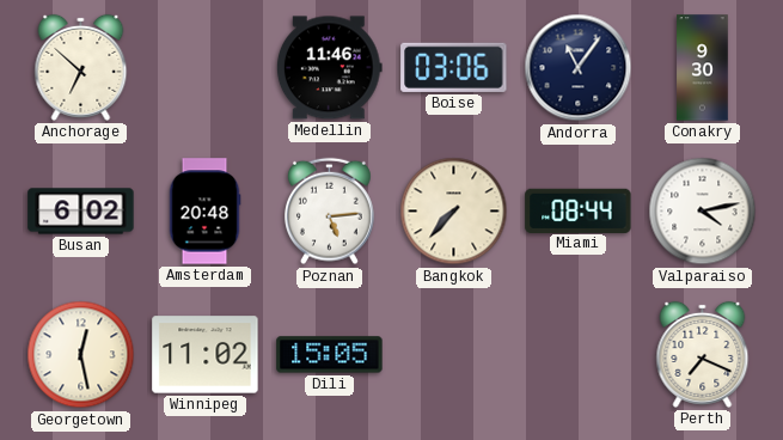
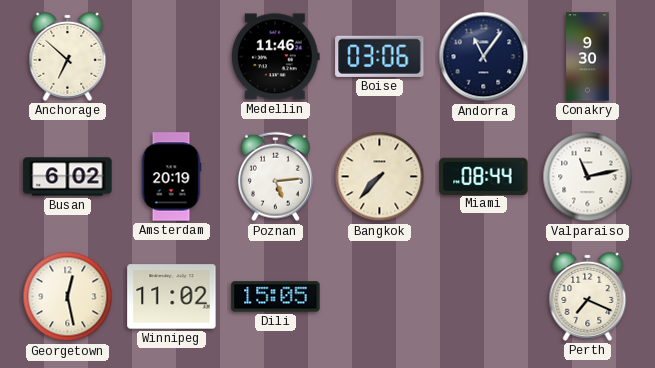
Amsterdam: 20:48 -> 20:19 (171, 177)
Valparaiso: 4:13 -> 11:13 (588, 177)
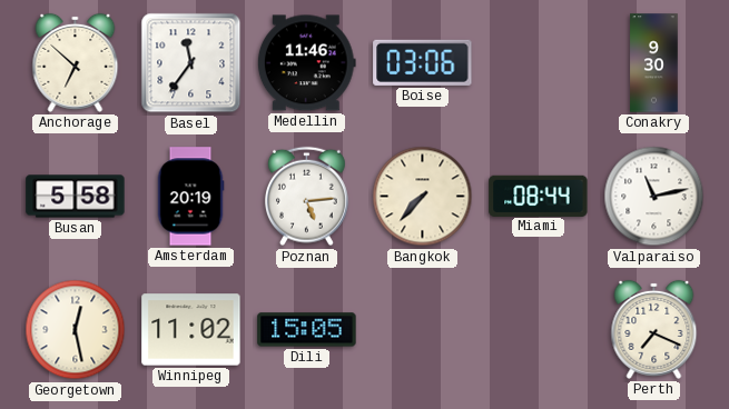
Basel: none -> 11:36 (191, 63)
Andorra: 11:06 -> none (484, 57)
Busan: 6:02 -> 5:58 (76, 197)
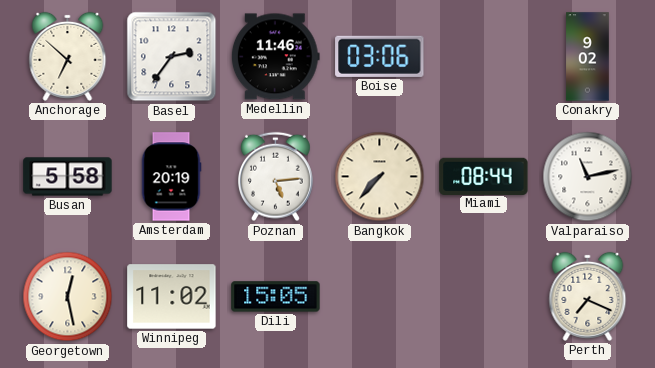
Basel: 11:36 -> 2:36 (172, 57)
Conakry: 9:30 -> 9:02 (588, 57)
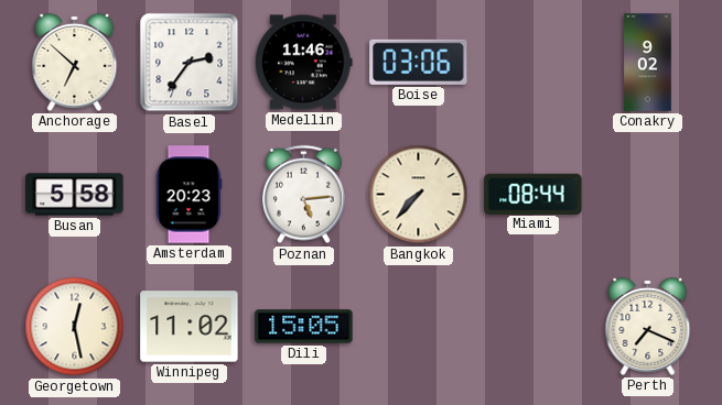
Amsterdam: 20:19 -> 20:23 (188, 195)
Valparaiso: 11:13 -> none (588, 177)
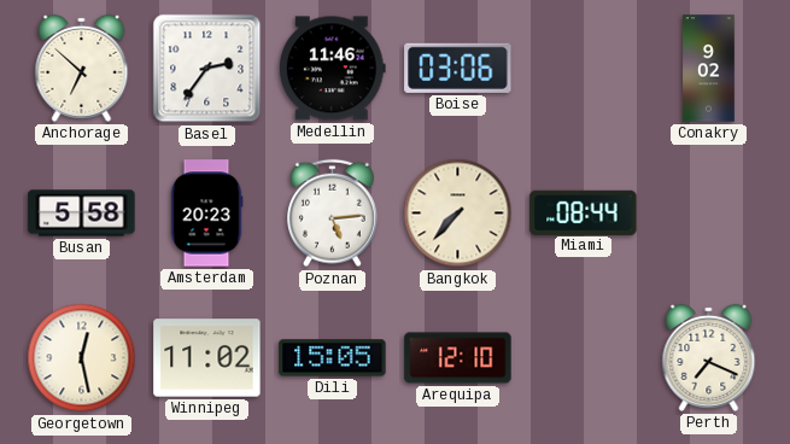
Arequipa: none -> 12:10 (458, 358)
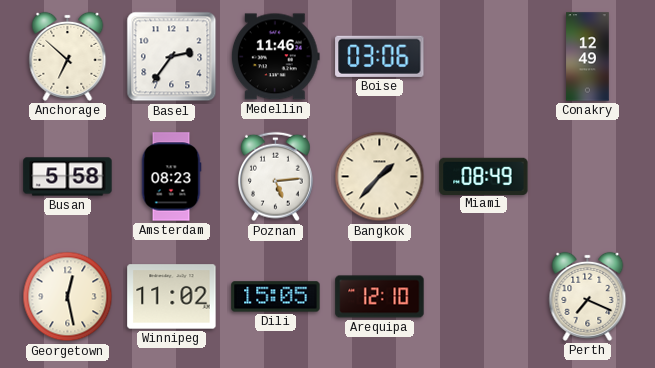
Conakry: 9:02 -> 12:49 (588, 57)
Amsterdam: 20:23 -> 08:23 (171, 177)
Bangkok: 7:37 -> 1:37 (380, 177)
Miami: 08:44 -> 08:49 (484, 176)
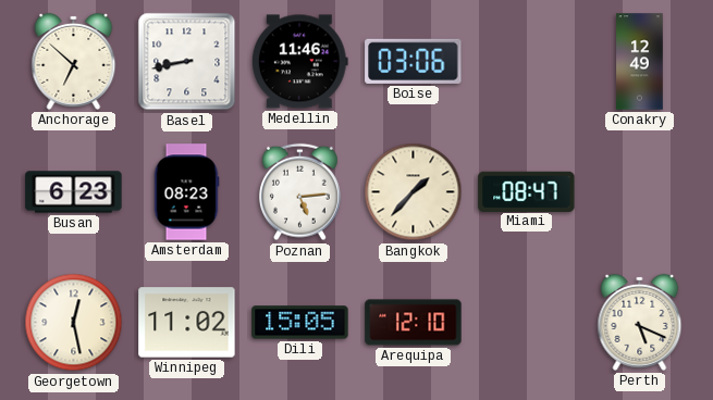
Basel: 2:36 -> 8:43 (187, 62)
Busan: 5:58 -> 6:23 (74, 192)
Miami: 08:49 -> 08:47 (527, 191)
Perth: 7:19 -> 5:19 (640, 322)
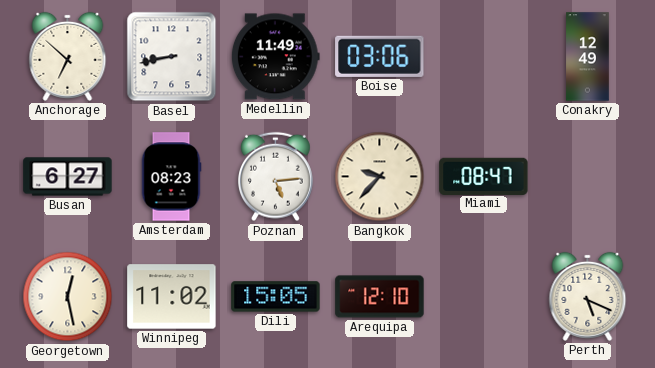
Medellin: 11:46 -> 11:49 (275, 57)
Busan: 6:23 -> 6:27 (68, 177)
Bangkok: 1:37 -> 9:37 (380, 177)
